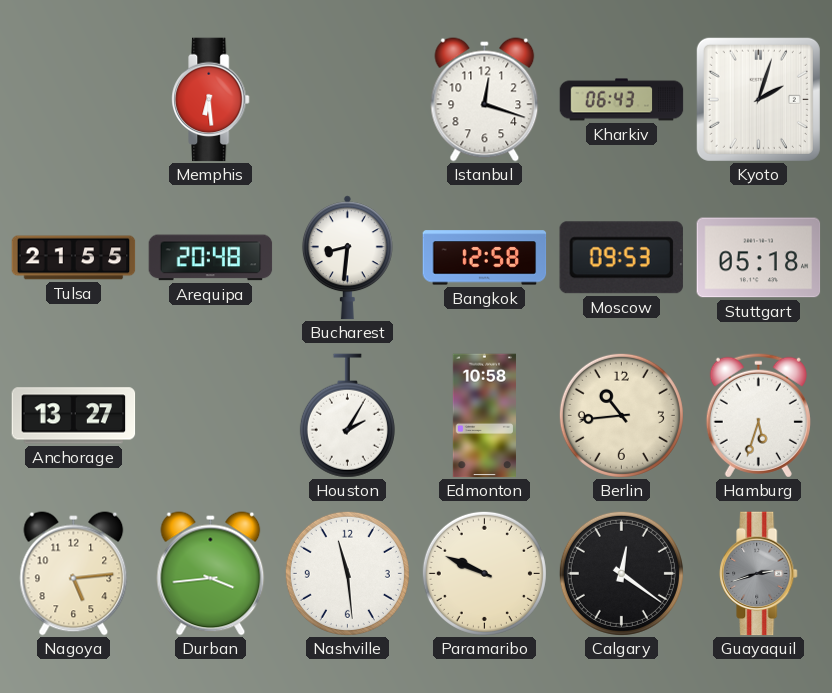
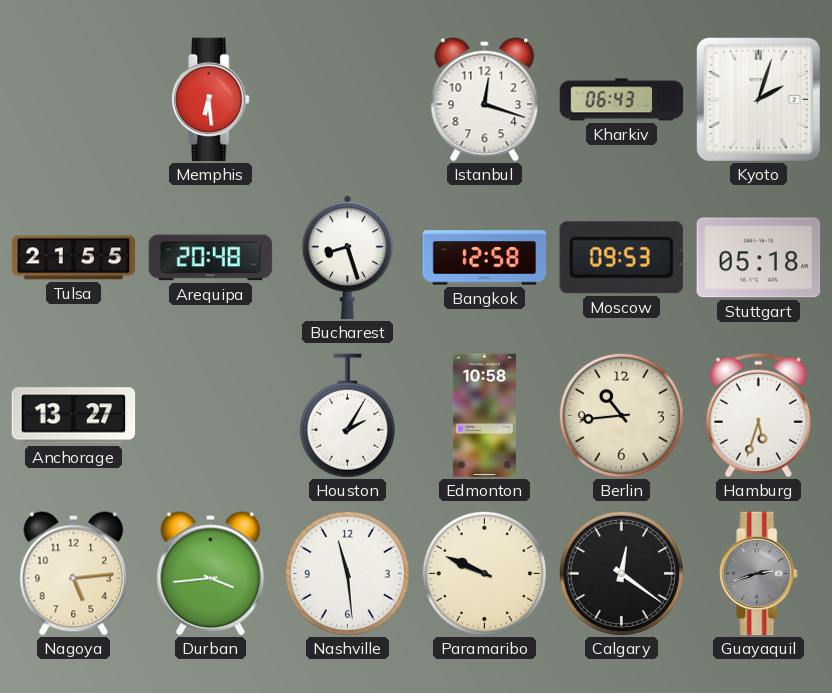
Bucharest: 8:31 -> 8:27 (347, 258)
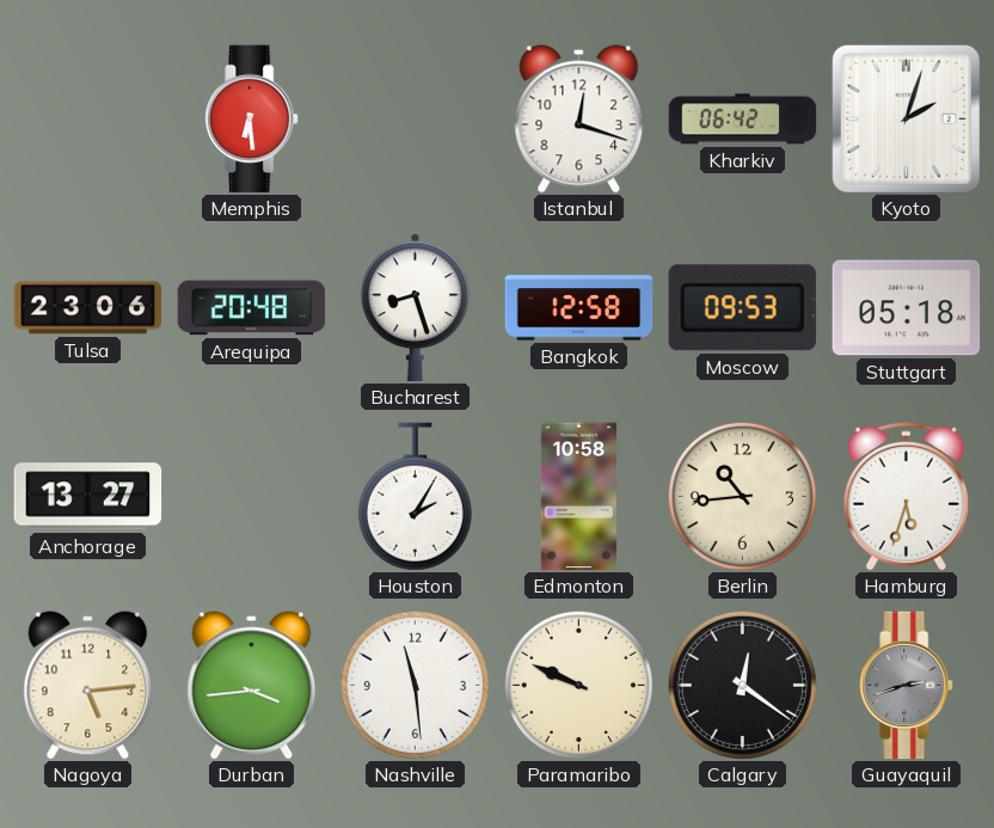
Kharkiv: 06:43 -> 06:42 (743, 119)
Tulsa: 21:55 -> 23:06 (88, 308)
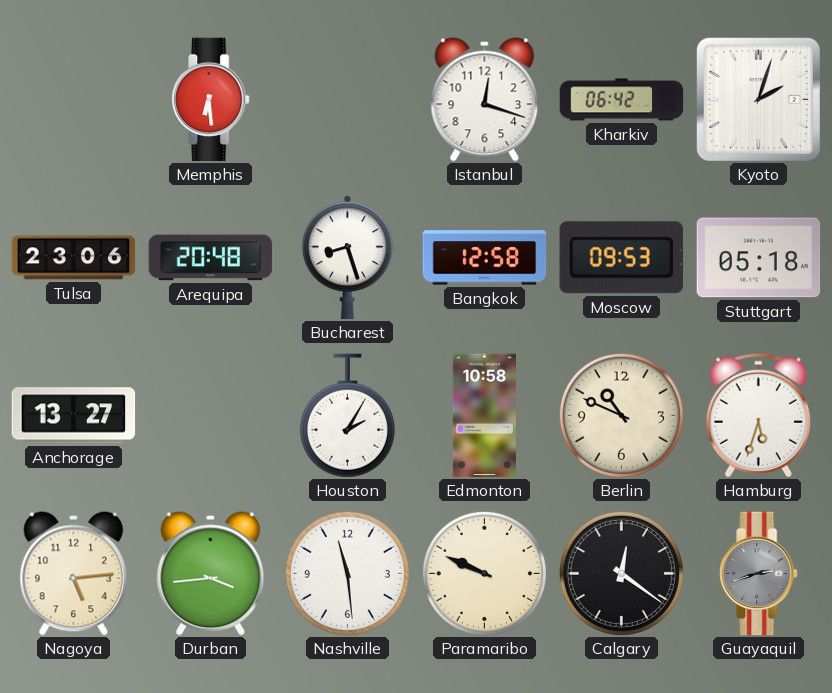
Berlin: 10:44 -> 10:49 (621, 415)
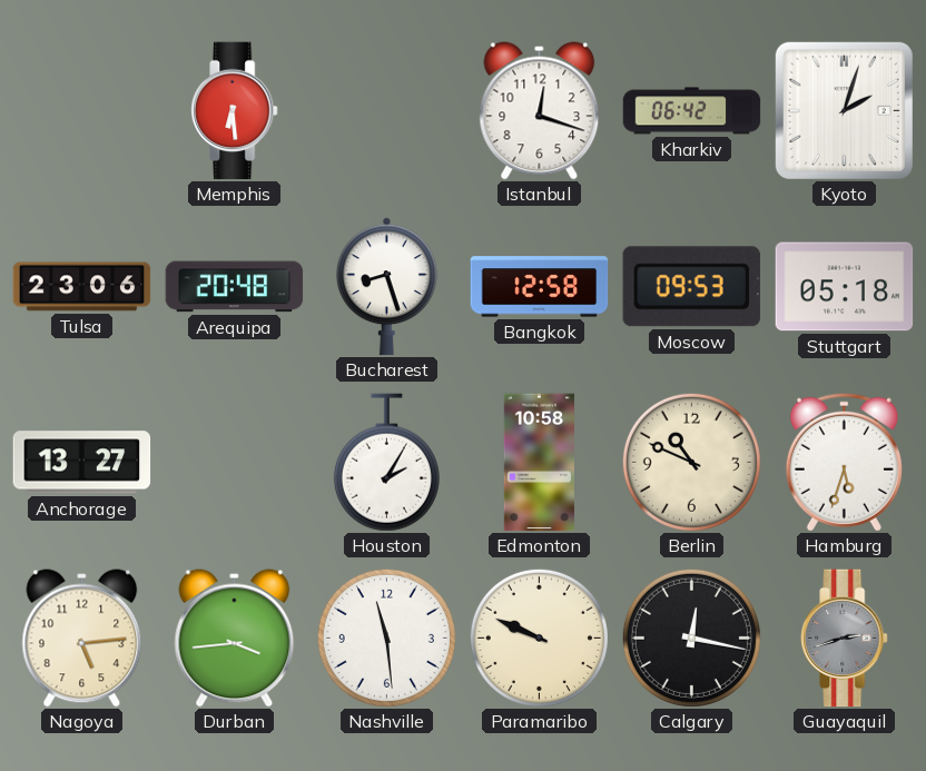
Calgary: 12:21 -> 12:17 (691, 637)
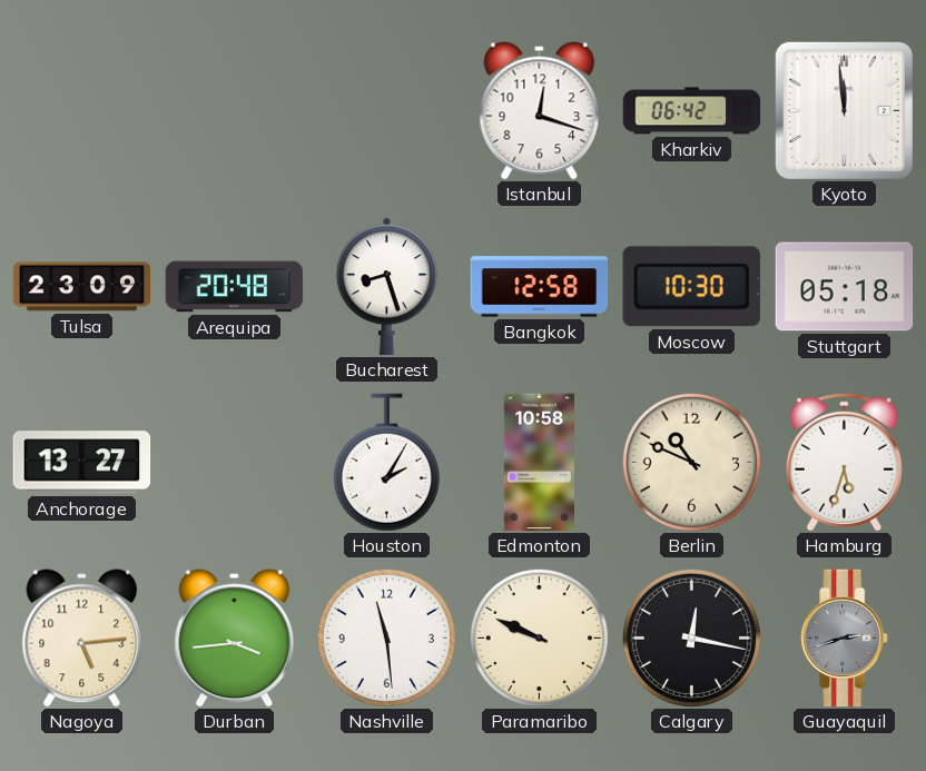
Memphis: 6:29 -> none (235, 111)
Kyoto: 2:03 -> 11:59 (844, 110)
Tulsa: 23:06 -> 23:09 (82, 287)
Moscow: 09:53 -> 10:30 (691, 287)
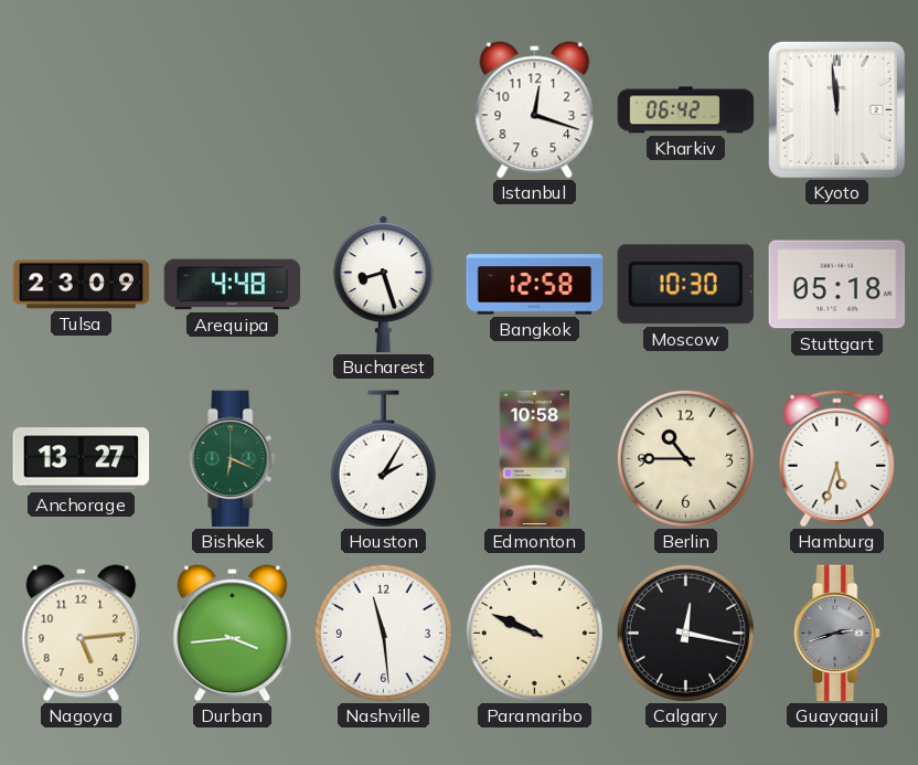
Arequipa: 20:48 -> 4:48 (233, 285)
Bishkek: none -> 6:19 (233, 459)
Berlin: 10:49 -> 10:45 (685, 458)
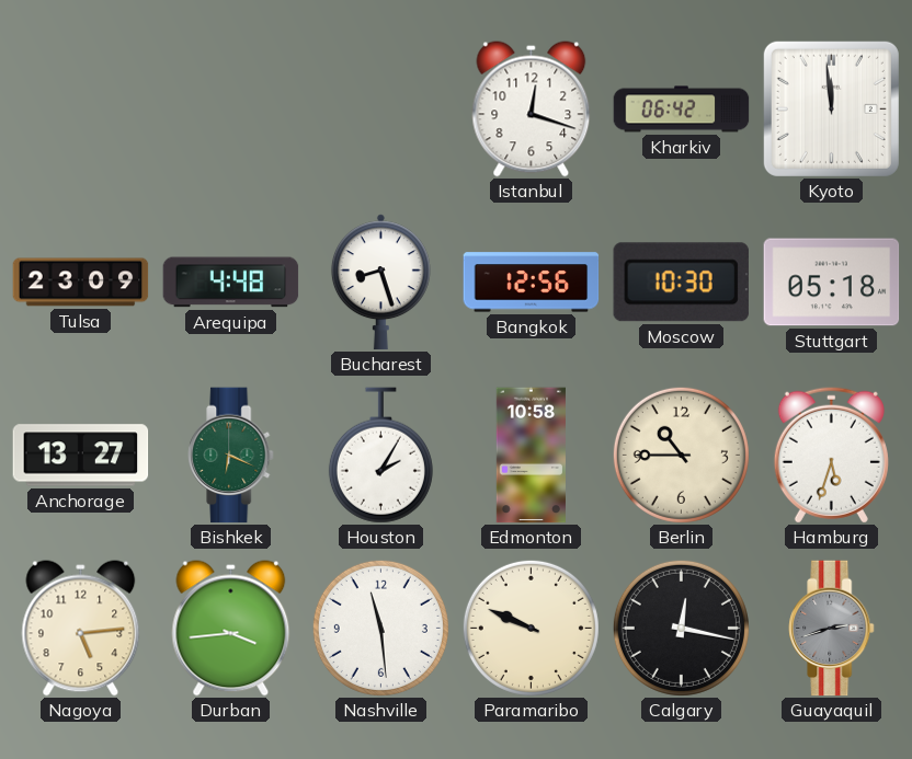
Bangkok: 12:58 -> 12:56 (532, 283)
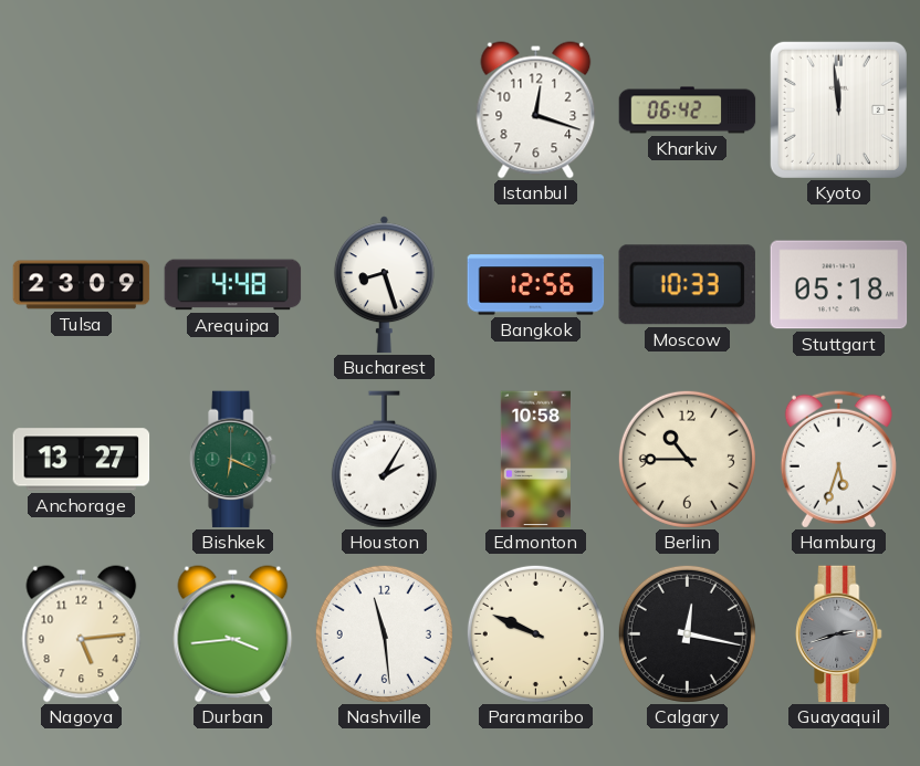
Moscow: 10:30 -> 10:33 (687, 285)
